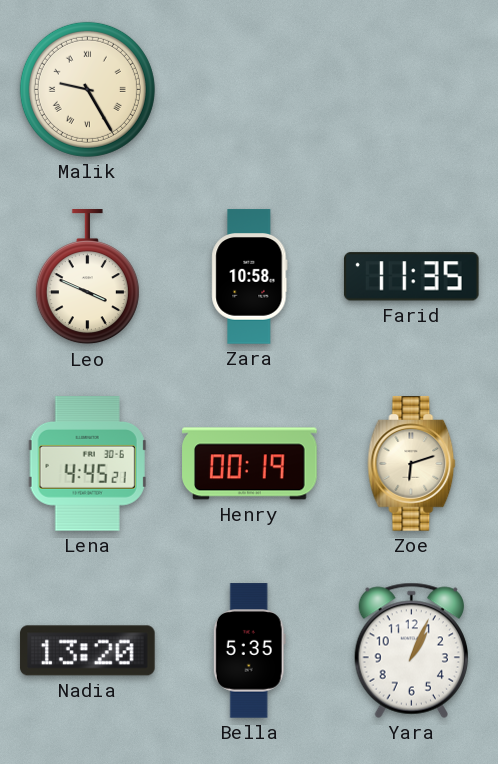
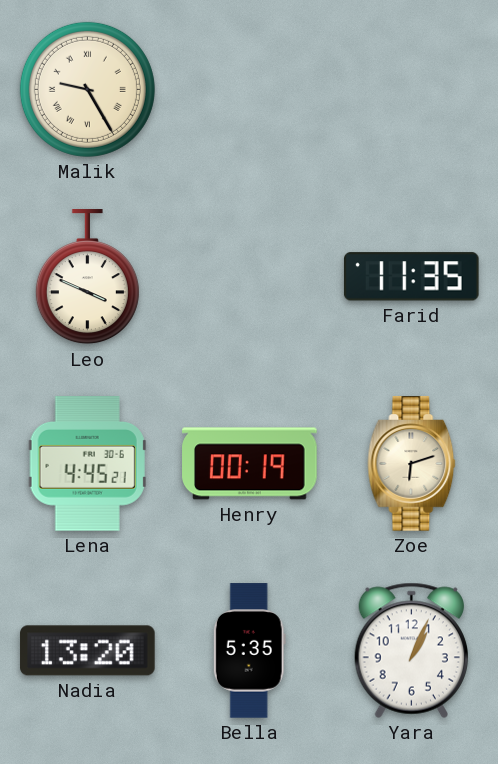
Zara: 10:58 -> none (250, 277)
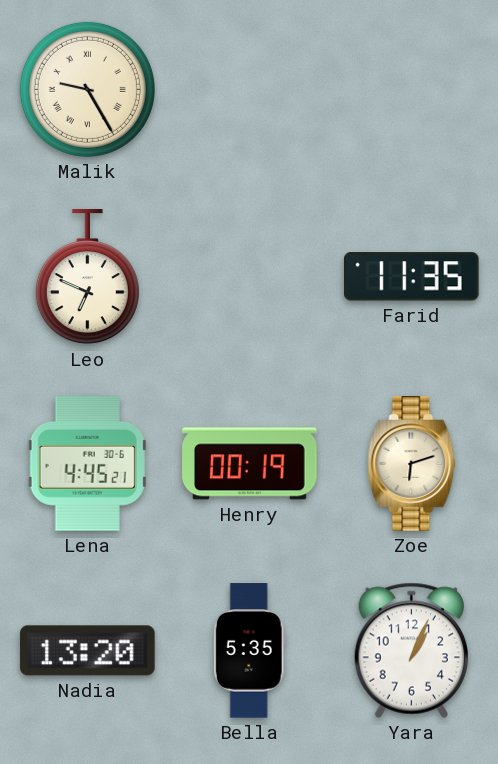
Leo: 3:49 -> 6:49 (87, 277)
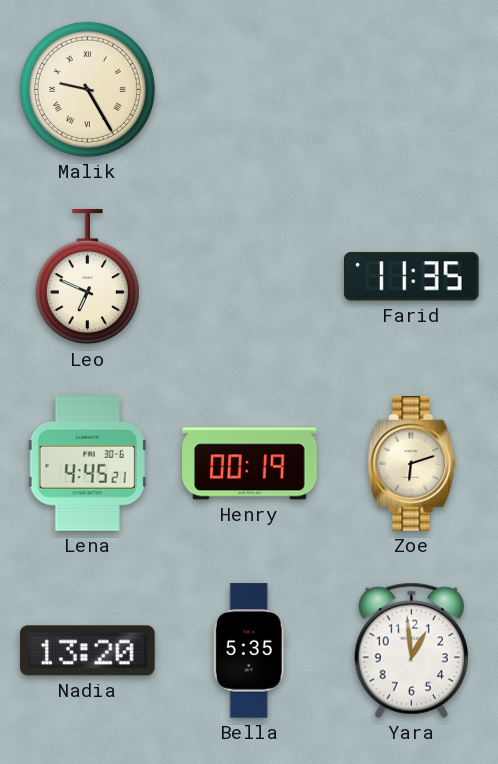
Yara: 1:04 -> 12:59 (411, 650)
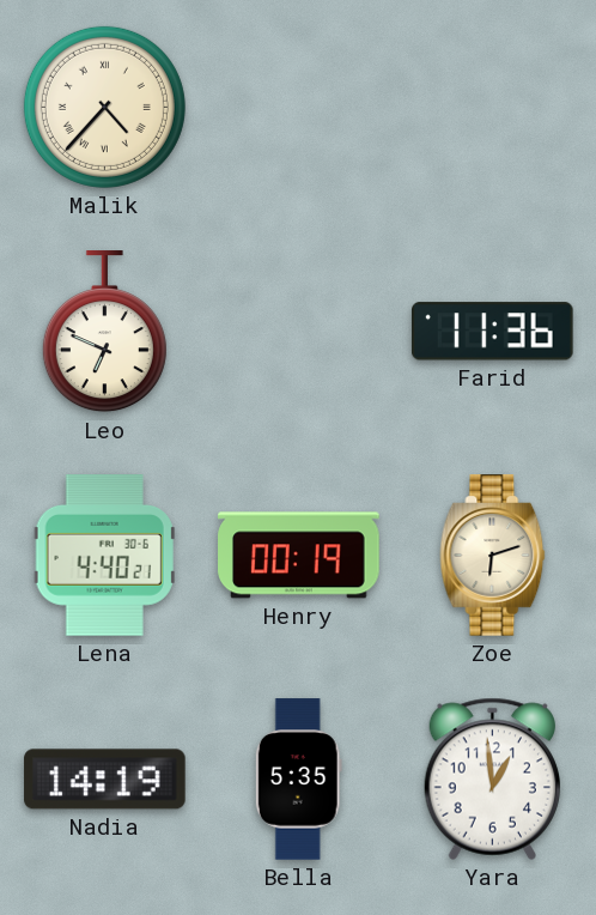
Malik: 9:25 -> 4:37 (104, 107)
Farid: 11:35 -> 11:36 (492, 332)
Lena: 4:45 -> 4:40 (104, 556)
Nadia: 13:20 -> 14:19 (105, 780)
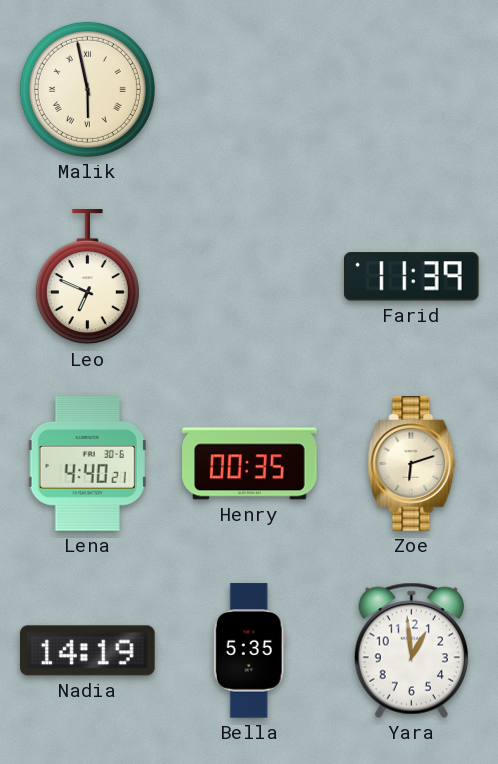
Malik: 4:37 -> 5:58 (87, 89)
Farid: 11:36 -> 11:39 (411, 277)
Henry: 00:19 -> 00:35 (250, 464)
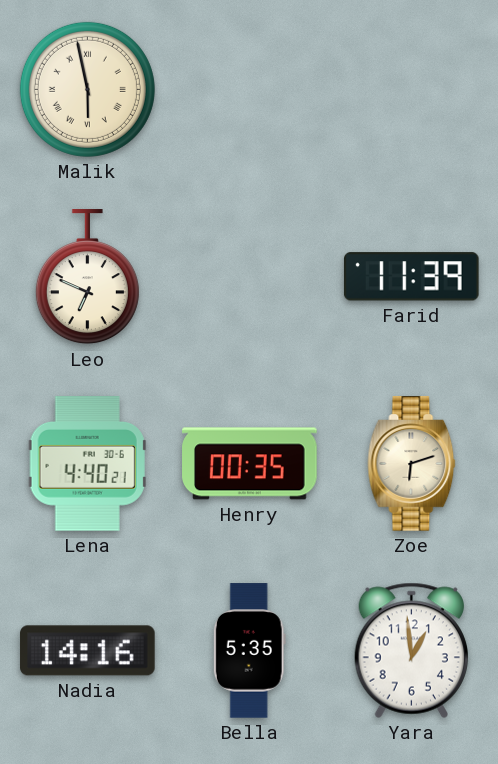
Nadia: 14:19 -> 14:16 (88, 651)
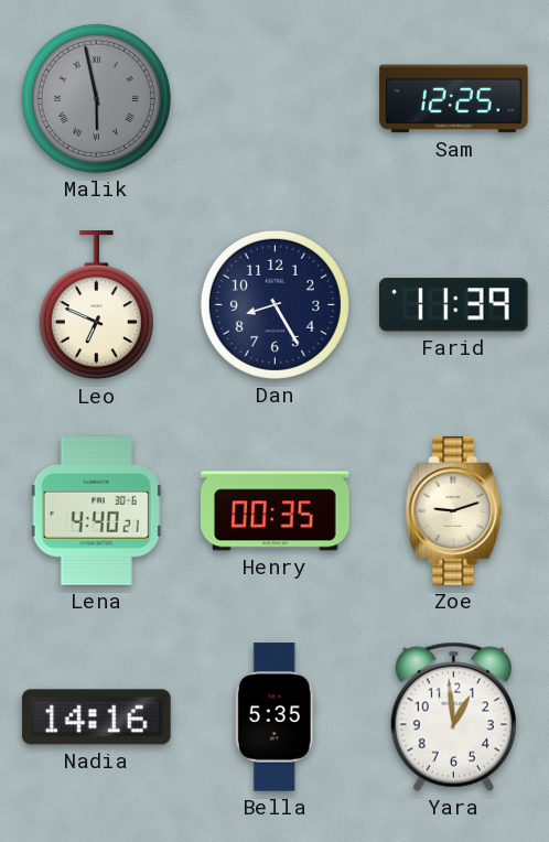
Malik dial: cream -> grey (96, 98)
Sam: none -> 12:25 (454, 99)
Dan: none -> 8:25 (274, 304)
Zoe: 6:12 -> 9:12 (454, 511)
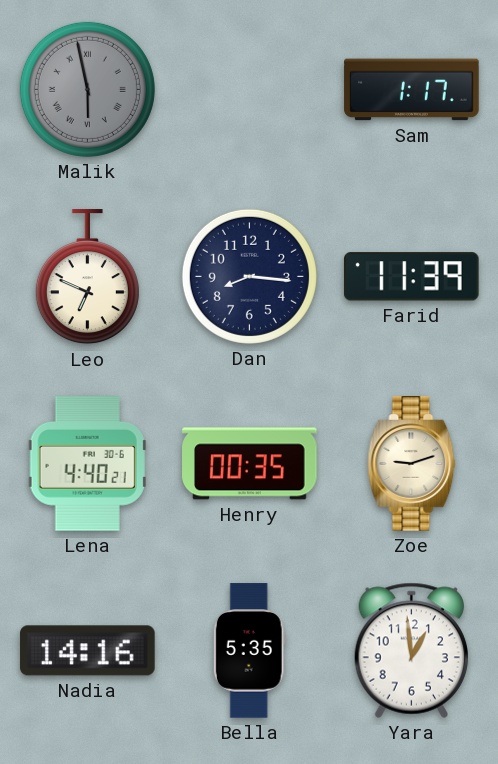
Sam: 12:25 -> 1:17 (412, 90)
Dan: 8:25 -> 8:16 (249, 276)
